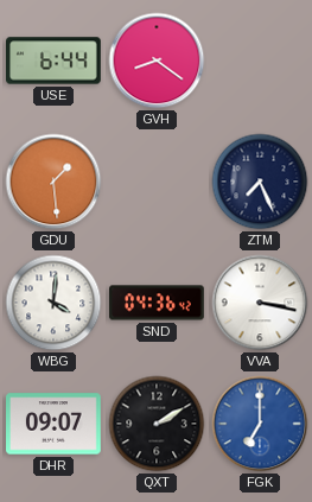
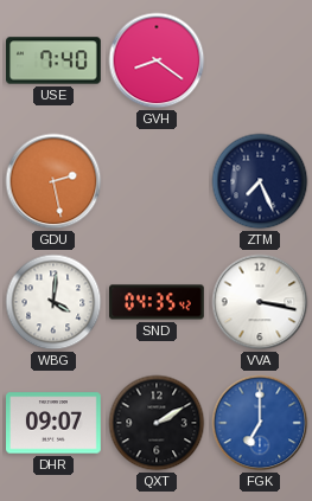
USE: 6:44 -> 7:40 (53, 60)
GDU: 1:29 -> 2:28 (53, 181)
SND: 04:36 -> 04:35 (157, 302)
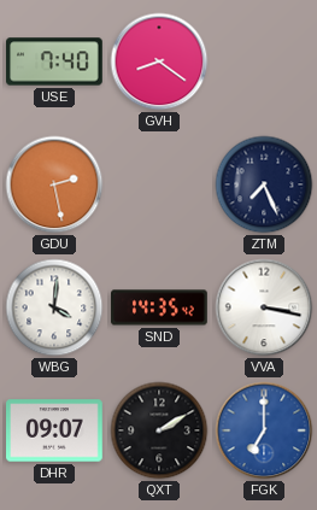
SND: 04:35 -> 14:35 (159, 307)
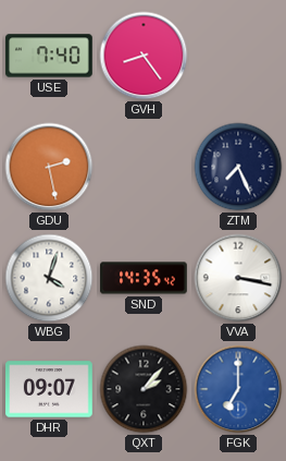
GVH: 8:21 -> 8:24 (144, 56)
WBG: 4:01 -> 4:03 (49, 278)
QXT: 2:10 -> 2:07 (144, 389)
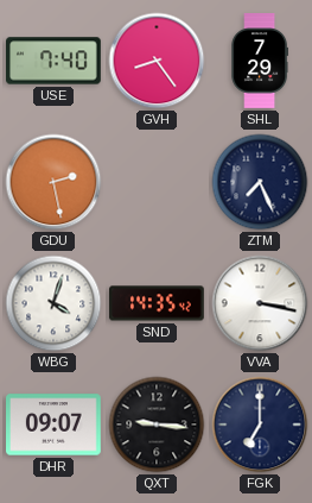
SHL: none -> 7:29 (259, 61)
QXT: 2:07 -> 9:16 (157, 425)
FGK dial: blue -> navy (260, 425)
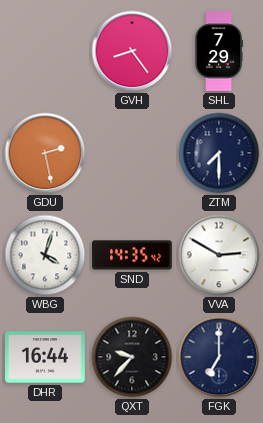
USE: 7:40 -> none (53, 61)
ZTM: 7:26 -> 7:30 (219, 153)
VVA: 3:17 -> 2:50 (219, 255)
DHR: 09:07 -> 16:44 (46, 357)
QXT: 9:16 -> 9:37 (132, 357)
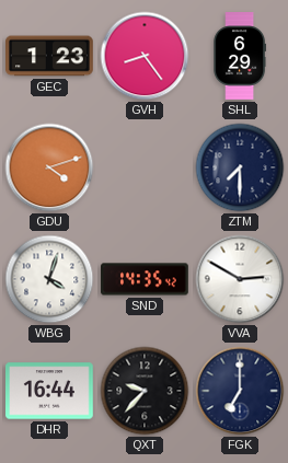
GEC: none -> 1:23 (50, 56)
SHL: 7:29 -> 6:29 (239, 56)
GDU: 2:28 -> 4:12 (49, 167)
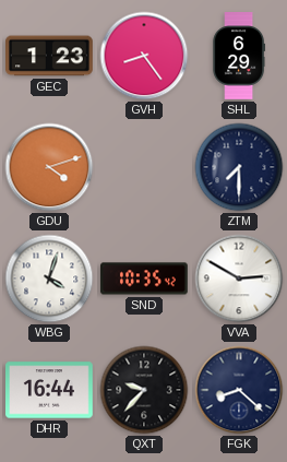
SND: 14:35 -> 10:35 (144, 279)
FGK: 7:00 -> 8:22 (239, 390)
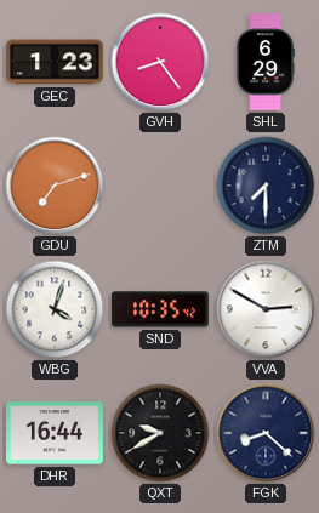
GDU: 4:12 -> 7:12 (55, 186)
QXT: 9:37 -> 9:40 (160, 433)
